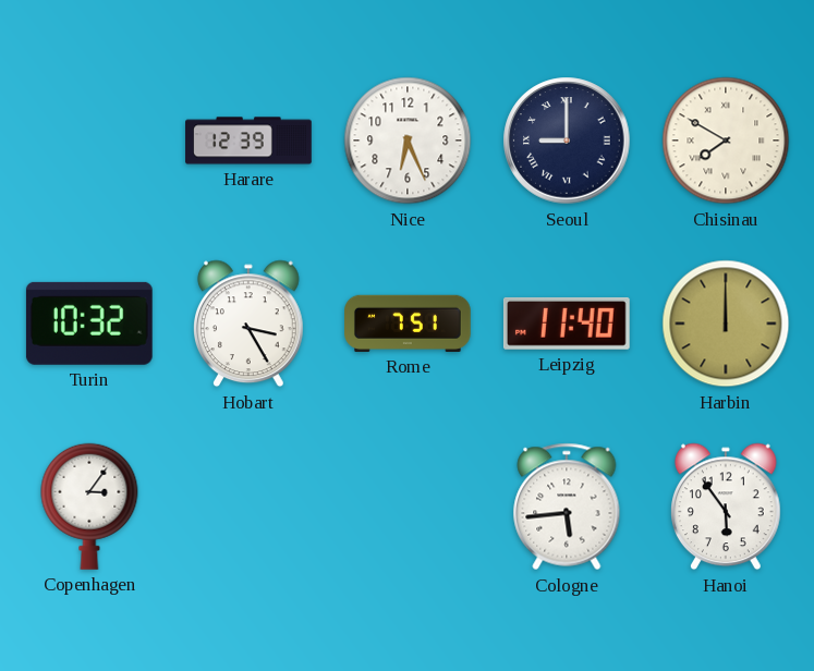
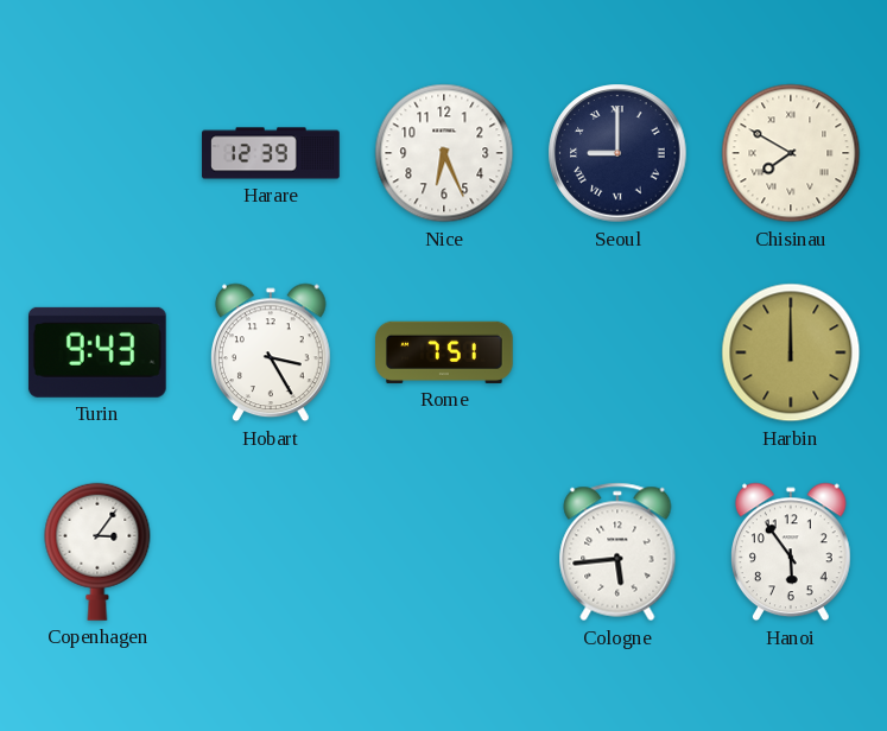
Turin: 10:32 -> 9:43 (97, 352)
Leipzig: 11:40 -> none (567, 324)
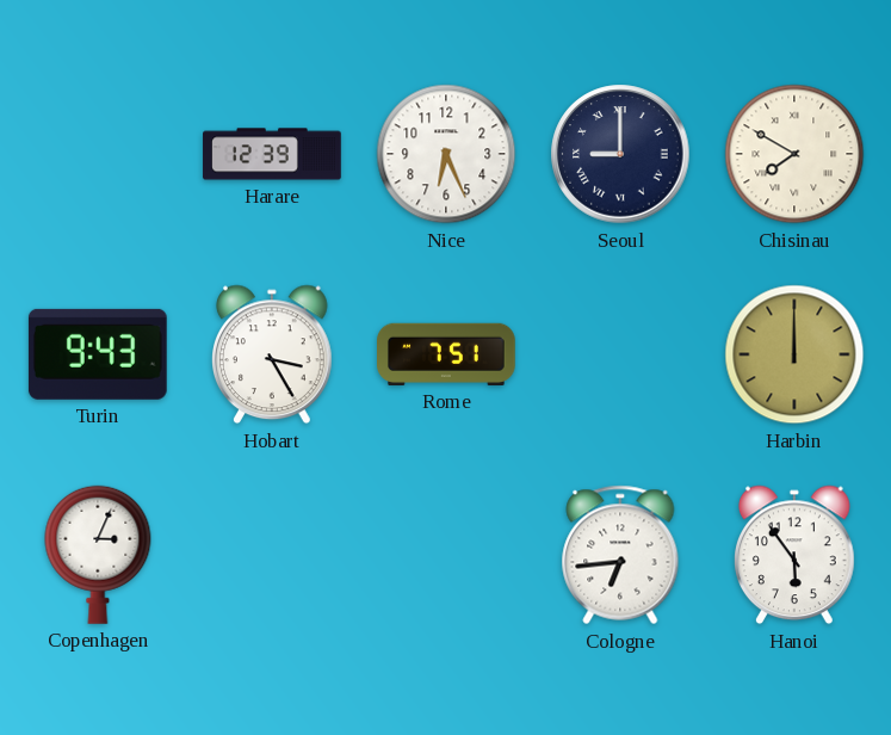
Copenhagen: 3:06 -> 3:04 (98, 555)
Cologne: 5:44 -> 6:44 (620, 555)
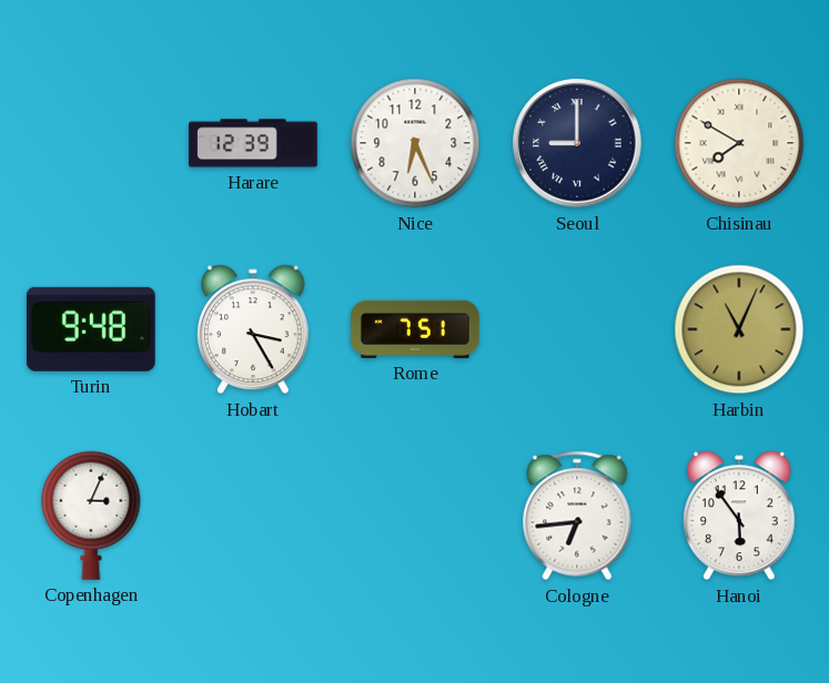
Turin: 9:43 -> 9:48 (91, 329)
Harbin: 12:00 -> 11:04 (739, 329)
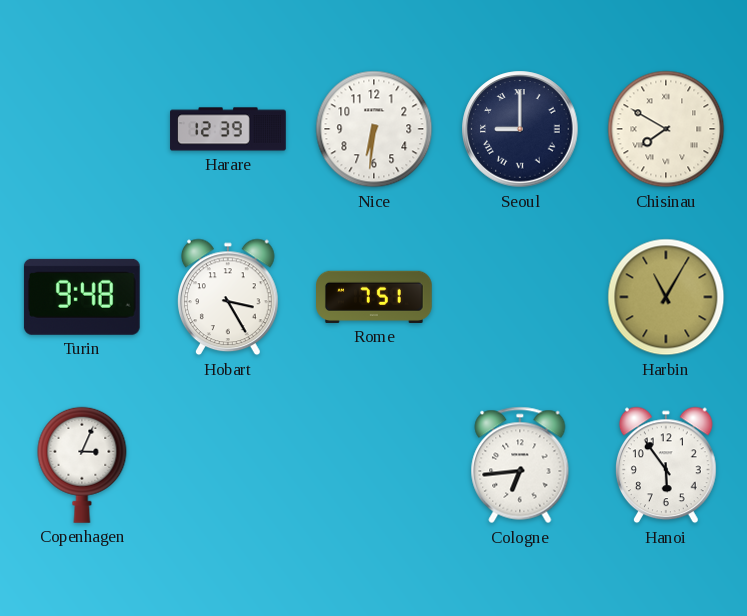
Nice: 6:26 -> 6:31 (374, 129)
Harbin: 11:04 -> 11:05 (666, 297)
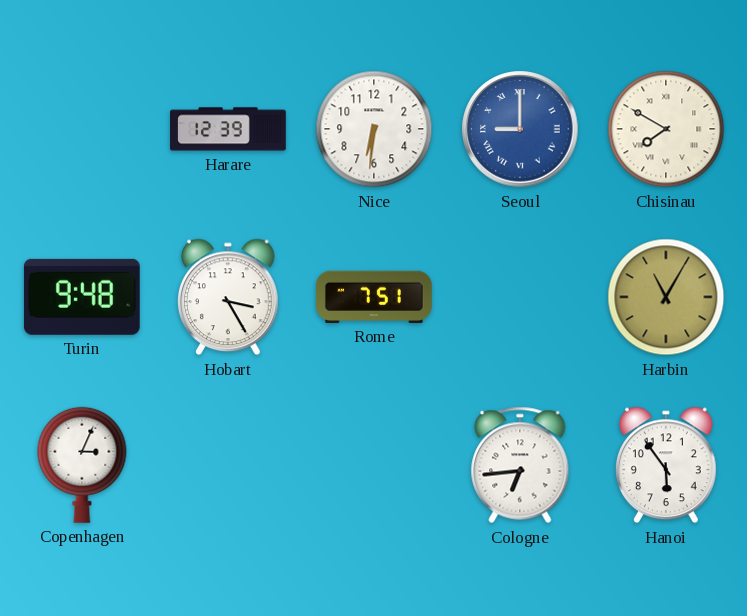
Seoul dial: navy -> blue (520, 129)
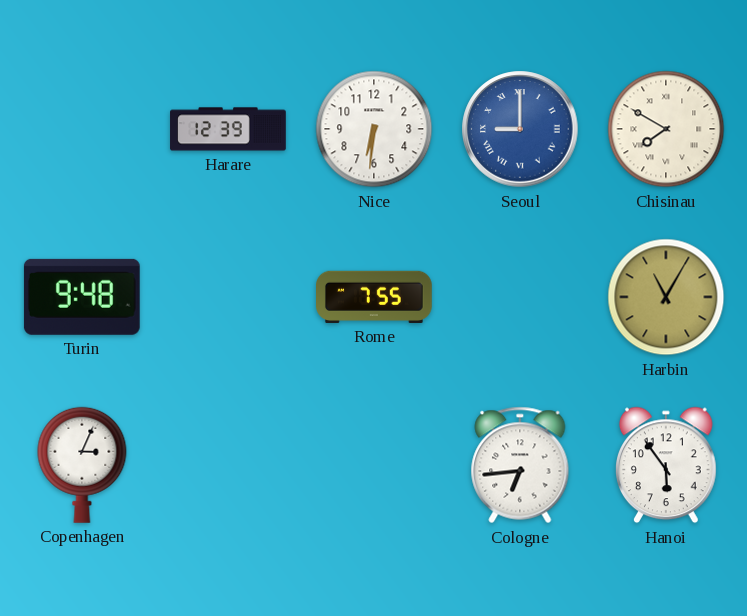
Hobart: 3:25 -> none (229, 297)
Rome: 7:51 -> 7:55 (375, 297)
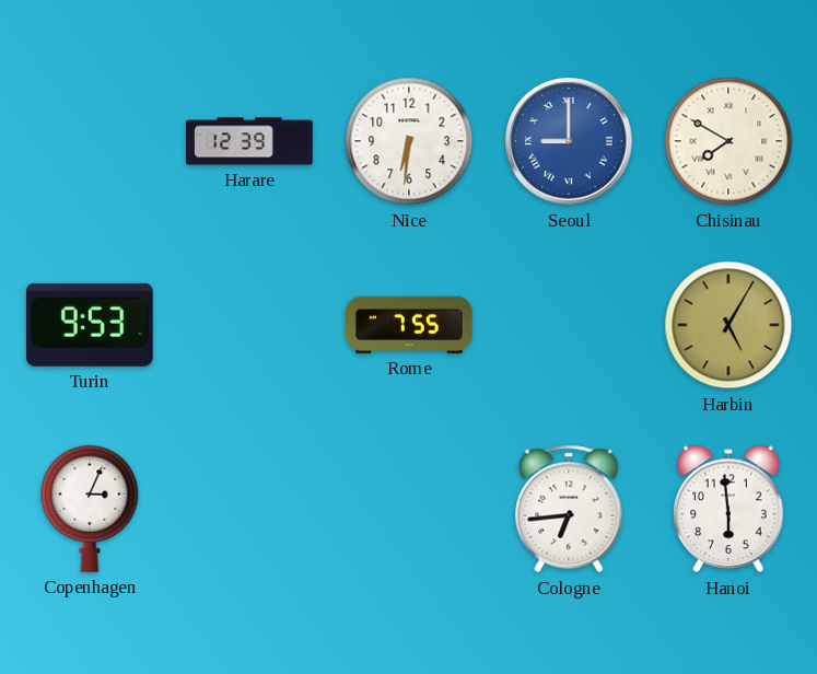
Turin: 9:48 -> 9:53 (90, 325)
Harbin: 11:05 -> 5:05 (728, 325)
Hanoi: 5:54 -> 5:59 (730, 509)
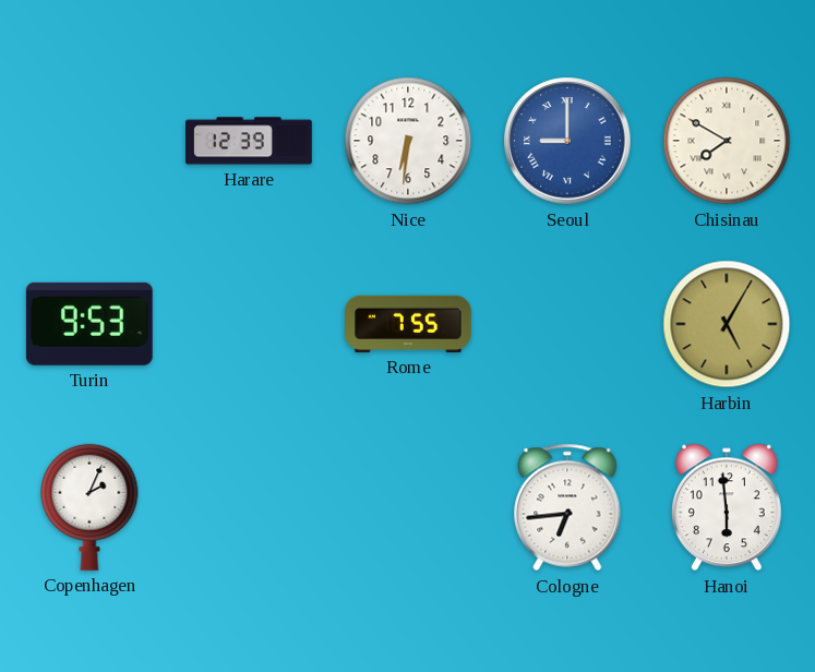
Copenhagen: 3:04 -> 2:04 (89, 507)
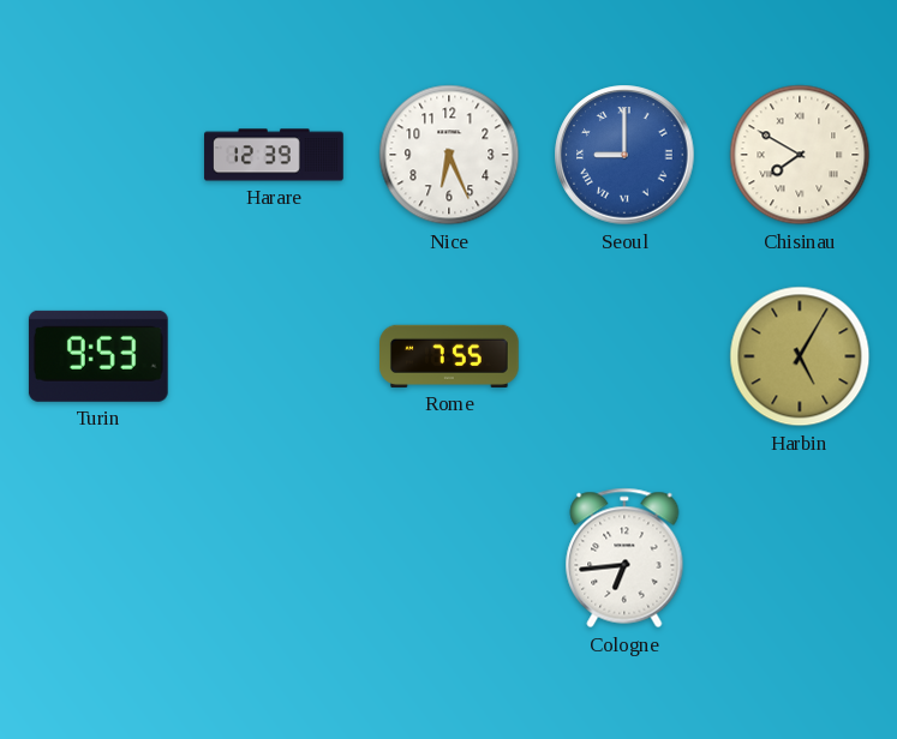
Nice: 6:31 -> 6:26 (449, 155)
Copenhagen: 2:04 -> none (89, 507)
Hanoi: 5:59 -> none (728, 507)
